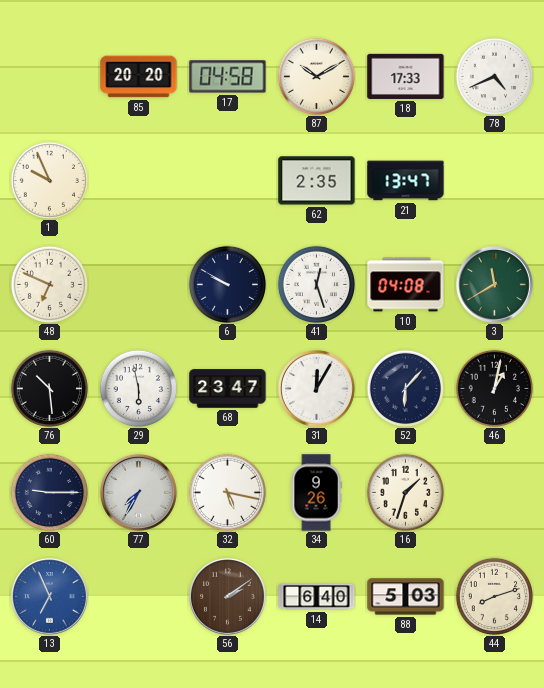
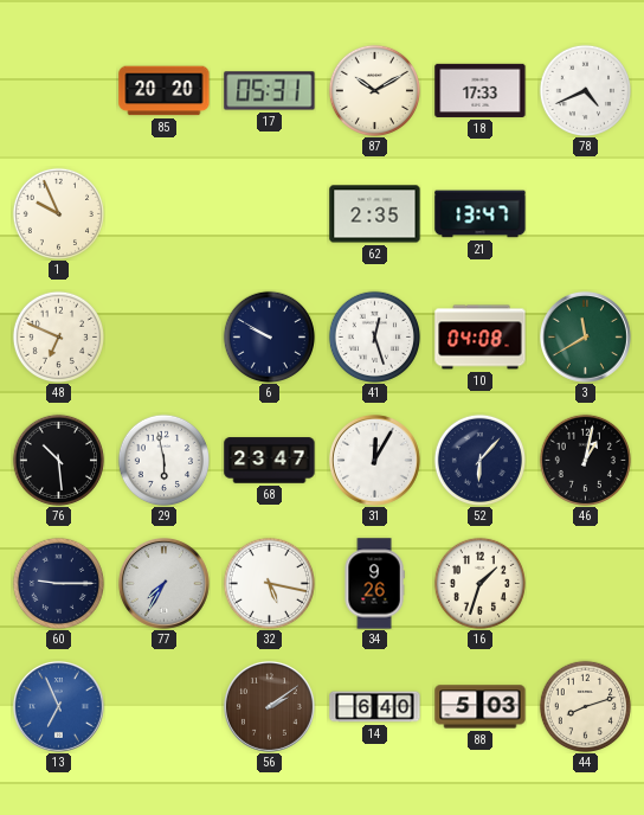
17: 04:58 -> 05:31 (270, 91)
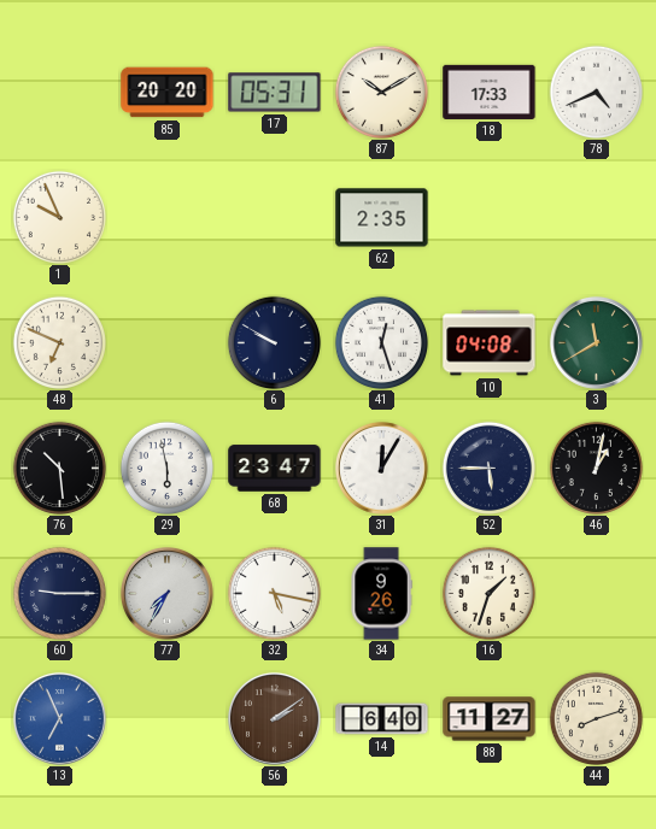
21: 13:47 -> none (481, 214)
52: 6:07 -> 5:45 (488, 468)
88: 5:03 -> 11:27 (490, 719)
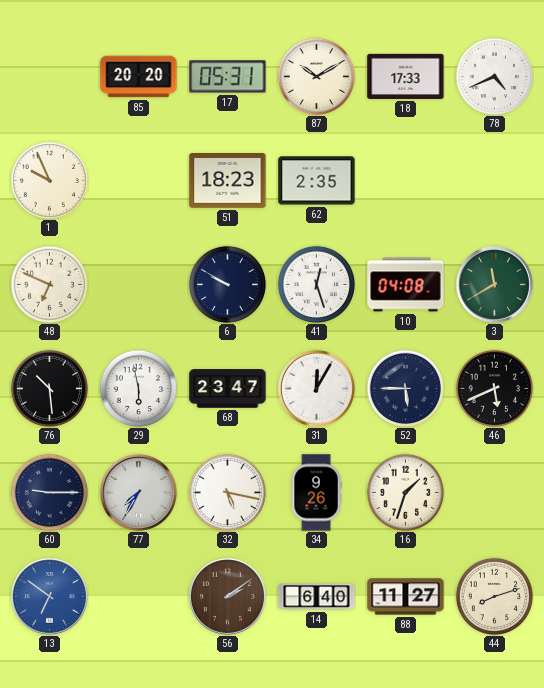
51: none -> 18:23 (228, 181)
46: 1:02 -> 5:41 (494, 388)
13: 6:56 -> 6:51 (49, 596)
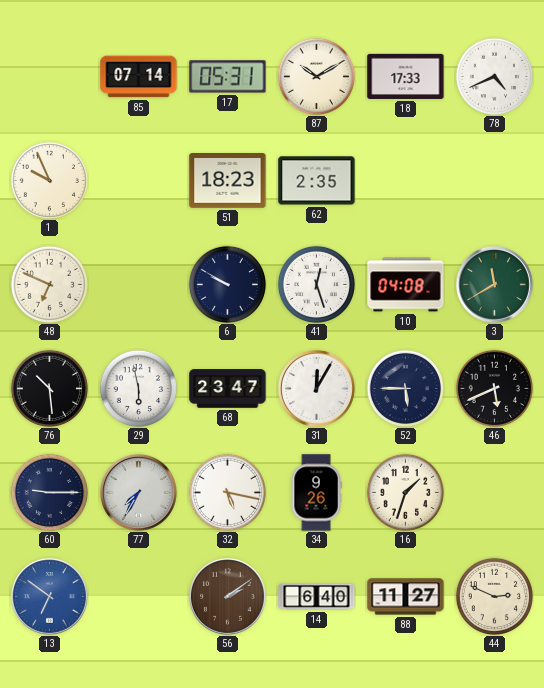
85: 20:20 -> 07:14 (139, 77)
44: 8:12 -> 2:49 (494, 596)
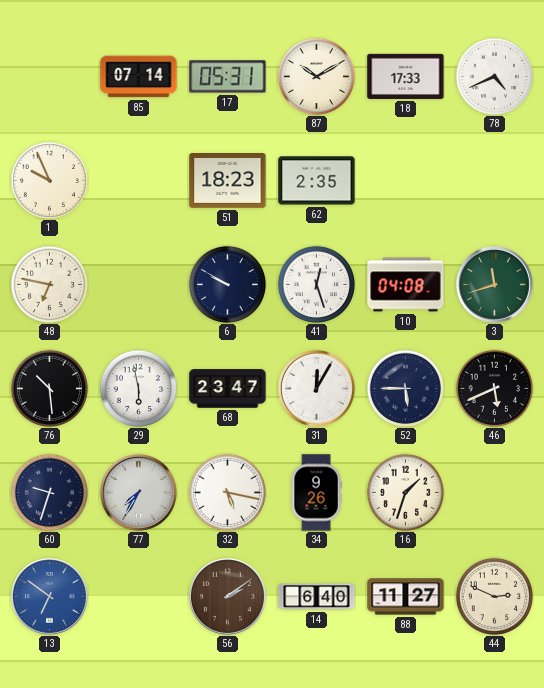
48: 6:49 -> 6:47 (49, 284)
3: 11:40 -> 11:42 (494, 284)
60: 9:15 -> 9:33 (49, 492)
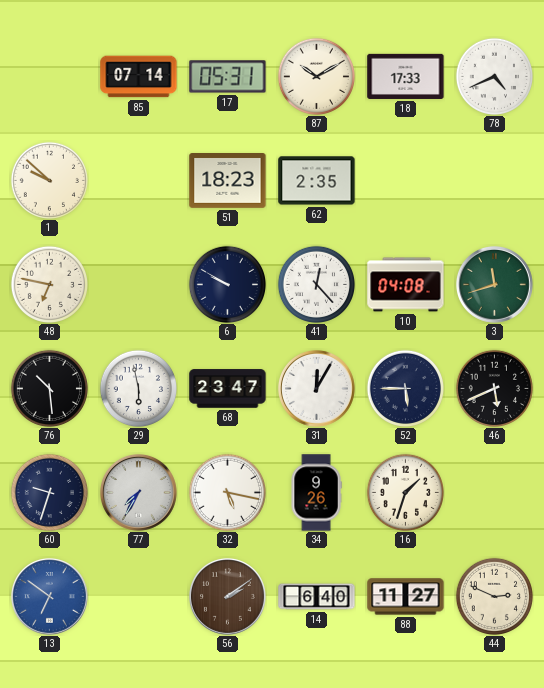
1: 9:56 -> 9:52 (49, 180)
41: 12:27 -> 12:23 (316, 284)
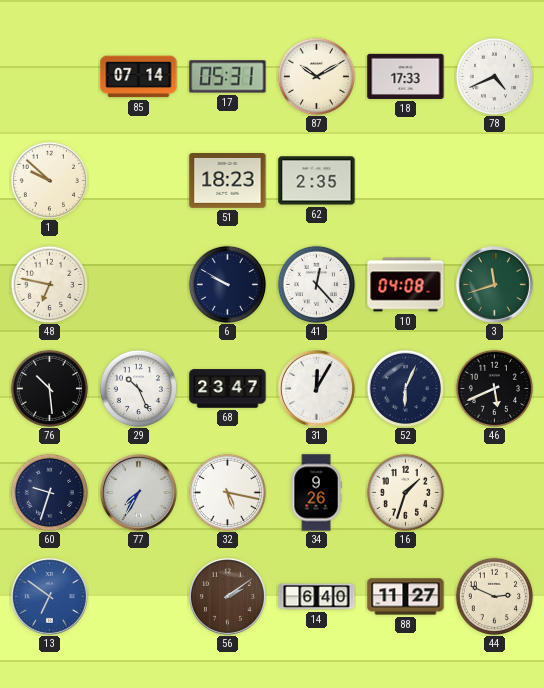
29: 5:58 -> 10:26 (138, 388)
52: 5:45 -> 6:04 (405, 388)
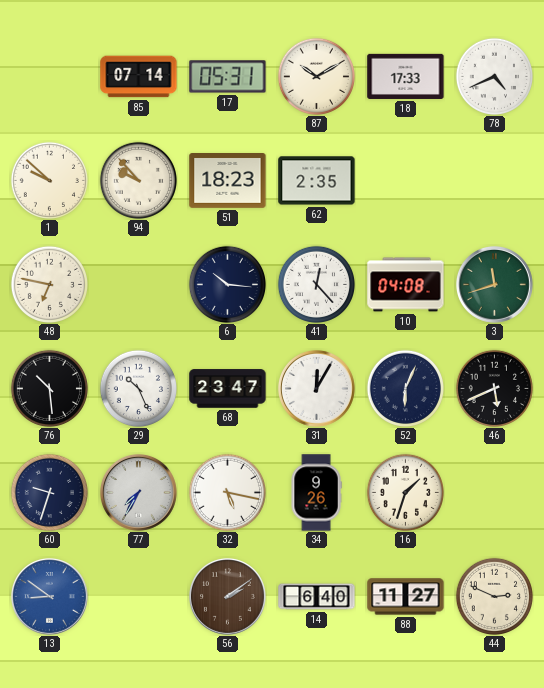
94: none -> 9:53 (138, 180)
6: 9:50 -> 10:16 (227, 284)
13: 6:51 -> 8:51 (49, 596)
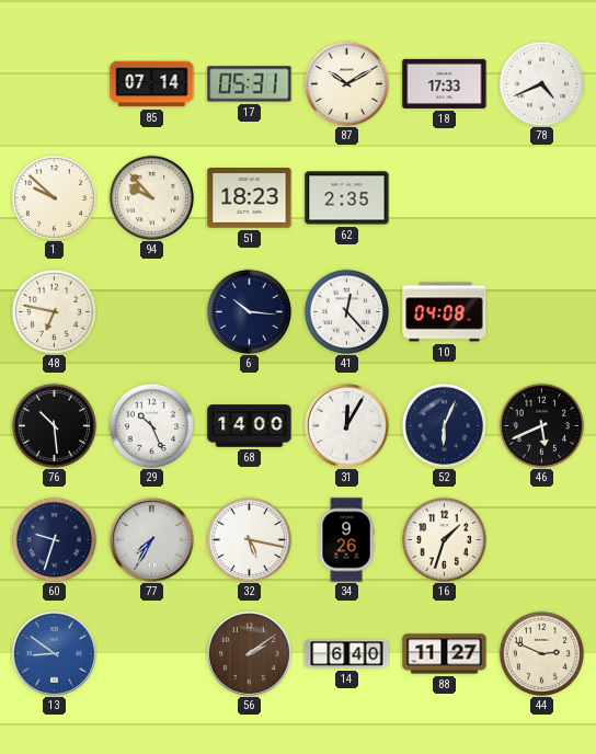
3: 11:42 -> none (494, 284)
68: 23:47 -> 14:00 (250, 426)
